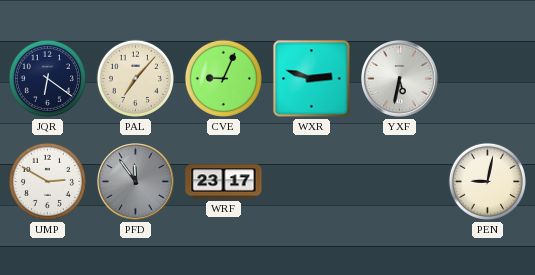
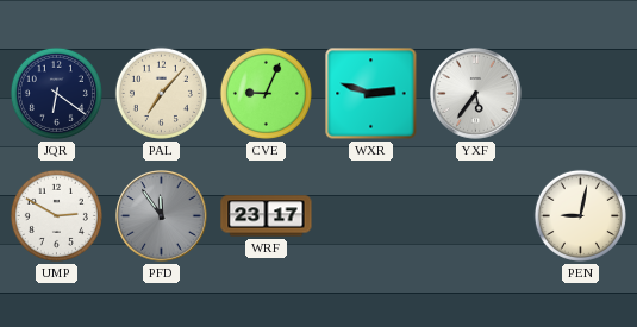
YXF: 5:32 -> 5:36 (476, 94)
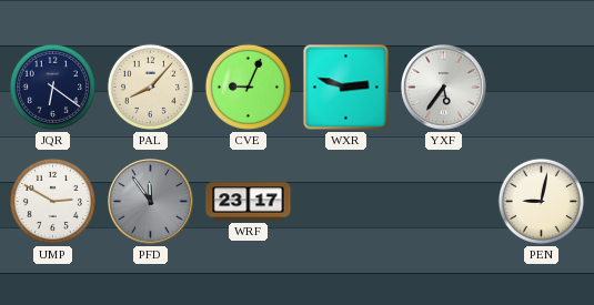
PAL: 7:07 -> 8:07 (150, 87)
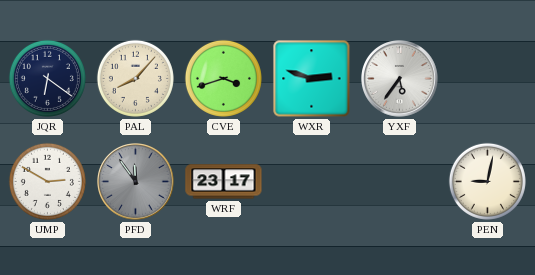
CVE: 9:04 -> 3:42 (223, 78)
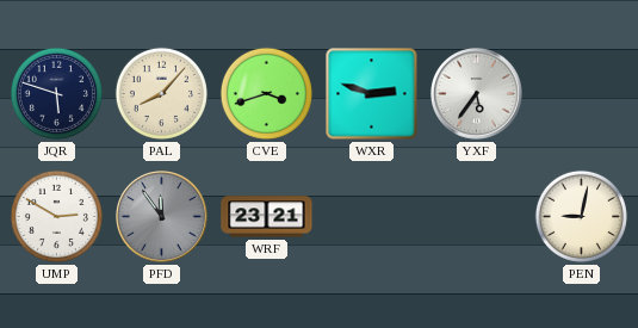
JQR: 6:21 -> 5:48 (56, 93)
WRF: 23:17 -> 23:21 (267, 217)
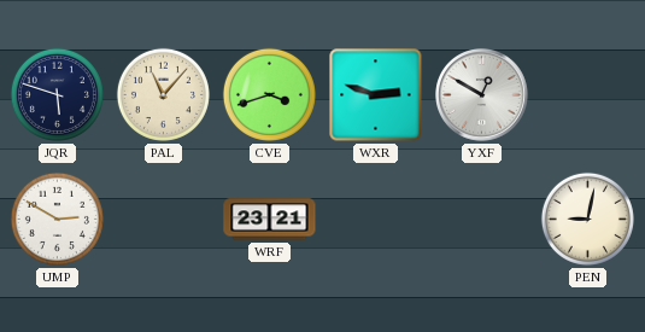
PAL: 8:07 -> 11:07 (163, 94)
YXF: 5:36 -> 12:50 (482, 95)
PFD: 11:54 -> none (162, 217)
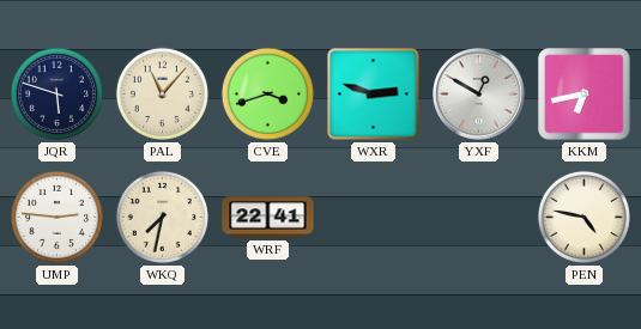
KKM: none -> 6:43 (585, 95)
UMP: 2:50 -> 2:46 (56, 217)
WKQ: none -> 7:32 (162, 217)
WRF: 23:21 -> 22:41 (268, 218)
PEN: 9:02 -> 4:47 (583, 217)
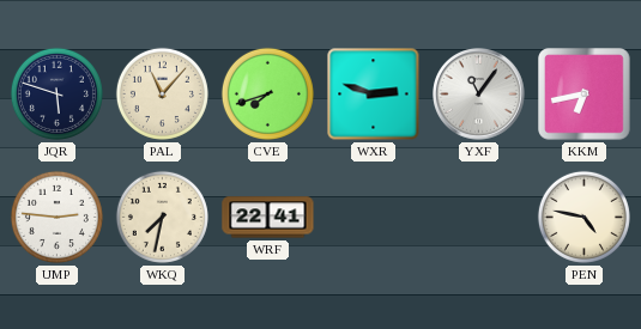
CVE: 3:42 -> 7:42 (267, 93)
YXF: 12:50 -> 11:06 (479, 95)
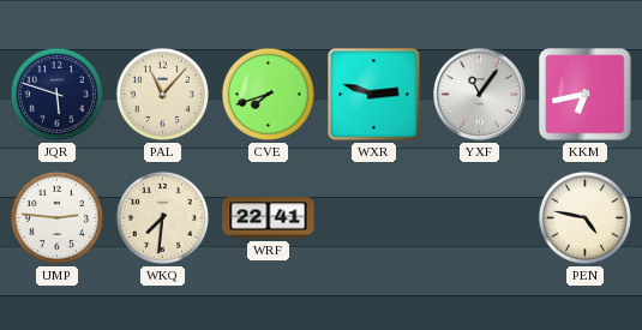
WKQ: 7:32 -> 7:31 (162, 217)
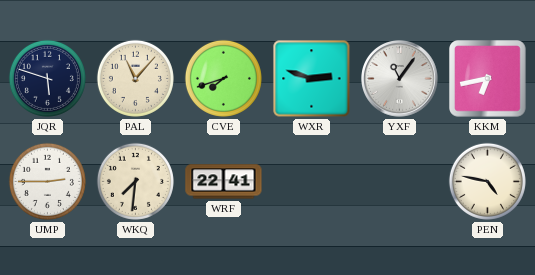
UMP: 2:46 -> 2:45 (47, 181)
